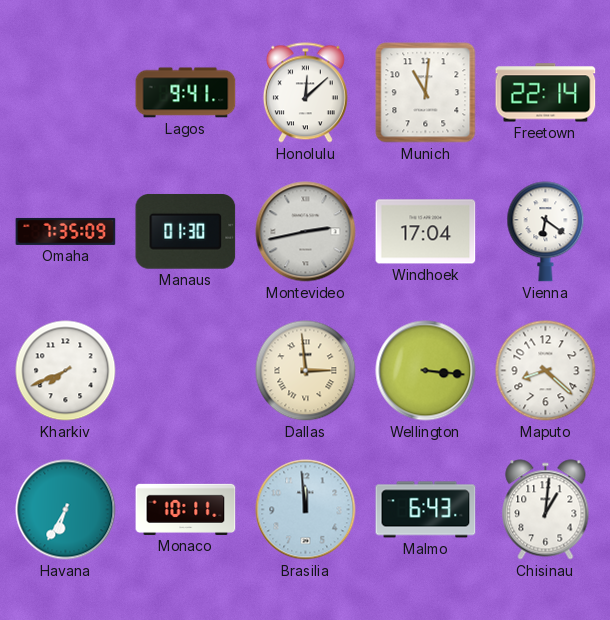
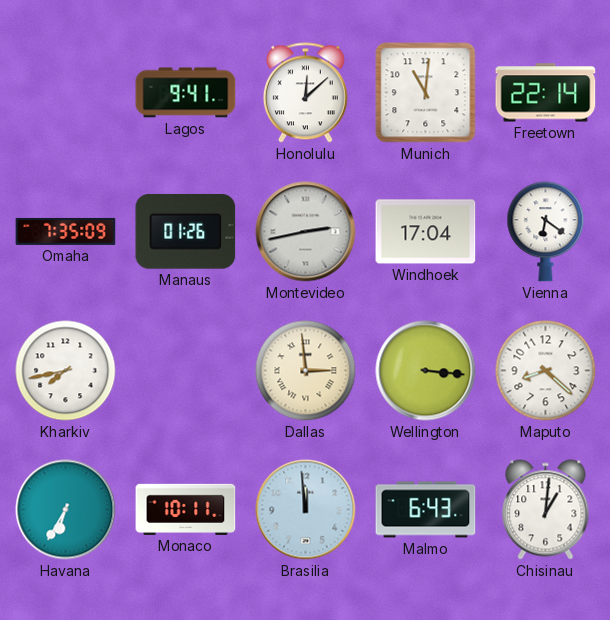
Manaus: 01:30 -> 01:26 (186, 231)
Kharkiv: 7:41 -> 7:43 (66, 371)
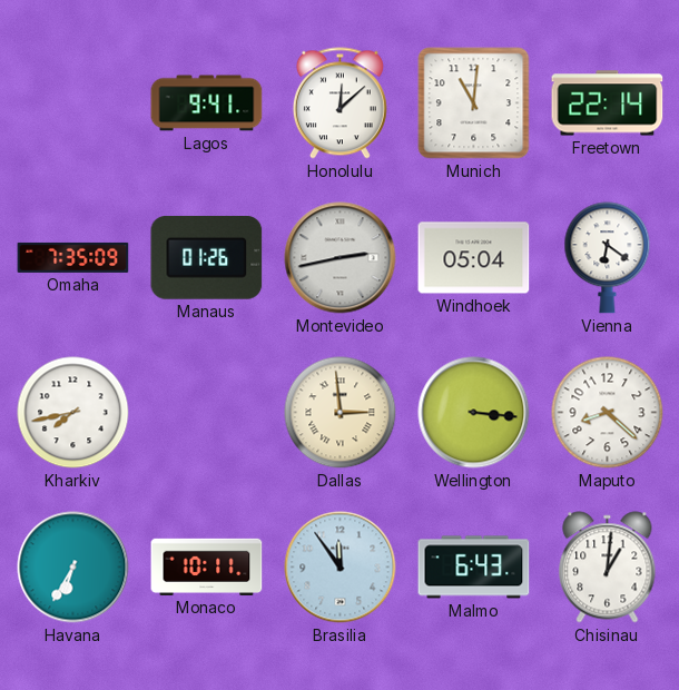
Windhoek: 17:04 -> 05:04 (474, 258)
Brasilia: 11:59 -> 11:54 (341, 568)
